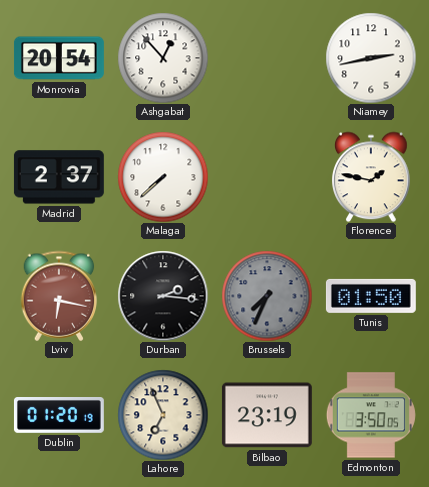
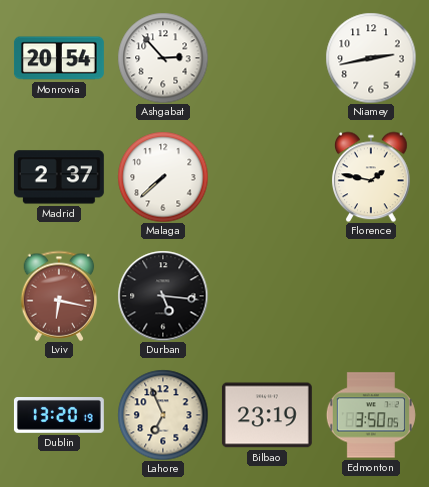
Ashgabat: 12:53 -> 2:53 (163, 58)
Durban: 2:16 -> 5:16 (163, 296)
Brussels: 7:34 -> none (267, 296)
Tunis: 01:50 -> none (371, 296)
Dublin: 01:20 -> 13:20 (59, 416)
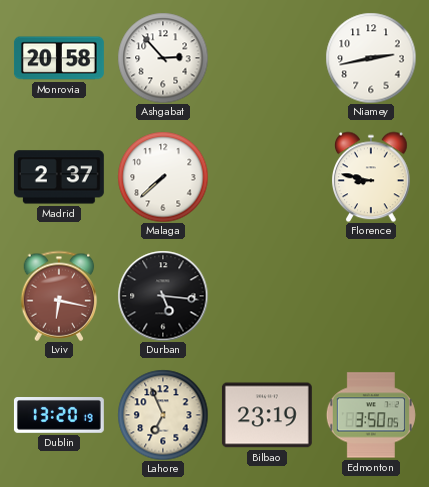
Monrovia: 20:54 -> 20:58 (59, 58)
Florence: 1:47 -> 8:47 (372, 177)
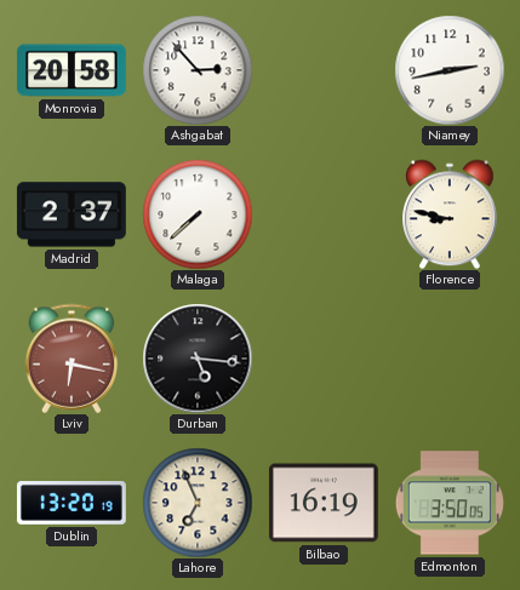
Bilbao: 23:19 -> 16:19 (324, 503)
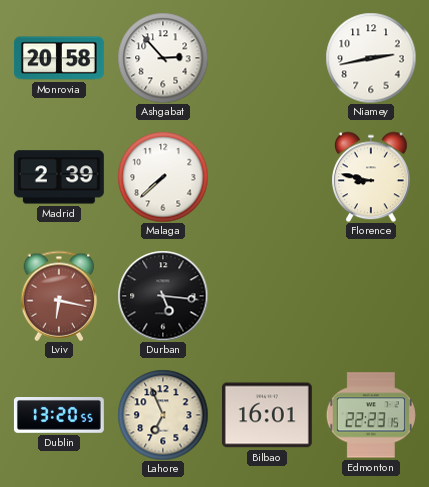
Madrid: 2:37 -> 2:39 (59, 177)
Dublin: 13:20:19 -> 13:20:55 (59, 416)
Bilbao: 16:19 -> 16:01 (267, 415)
Edmonton: 3:50 -> 22:23 (371, 415)
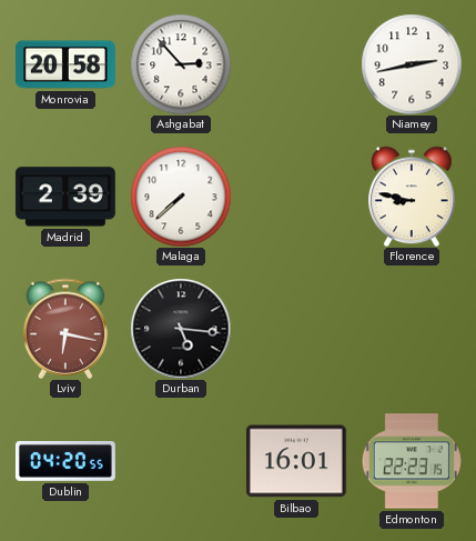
Dublin: 13:20 -> 04:20 (65, 462)
Lahore: 6:56 -> none (163, 415)
